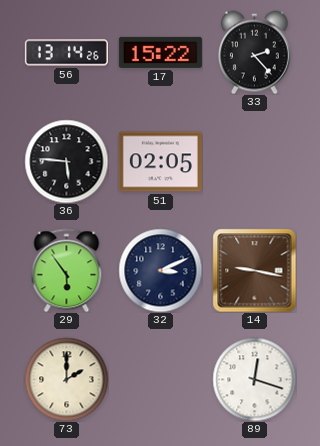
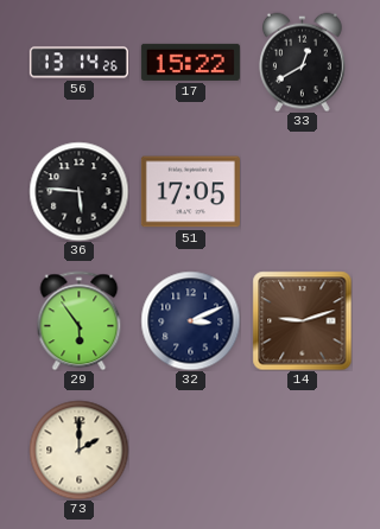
33: 2:23 -> 12:40 (302, 62)
51: 02:05 -> 17:05 (190, 192)
14: 9:17 -> 9:12 (302, 320)
89: 12:18 -> none (254, 379)
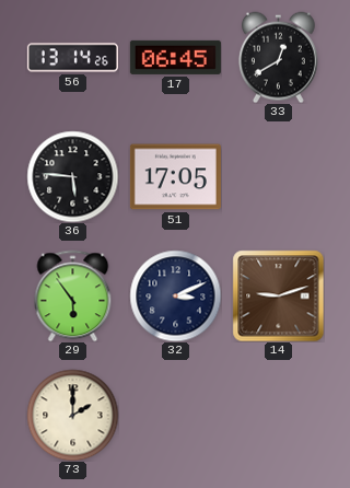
17: 15:22 -> 06:45 (175, 57)
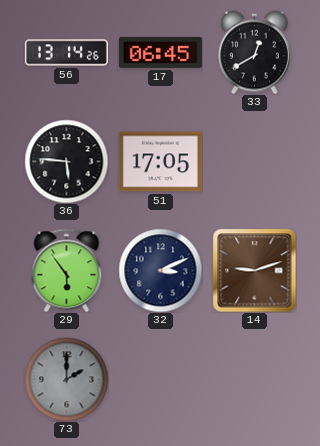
73 dial: cream -> grey (66, 379)
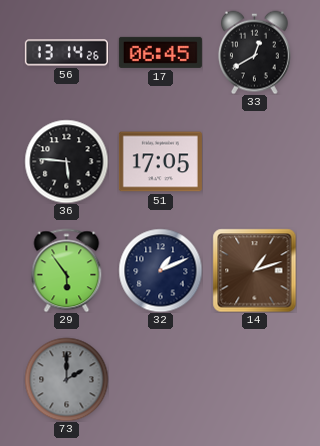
32: 3:11 -> 1:11 (160, 270)
14: 9:12 -> 1:12 (254, 270)
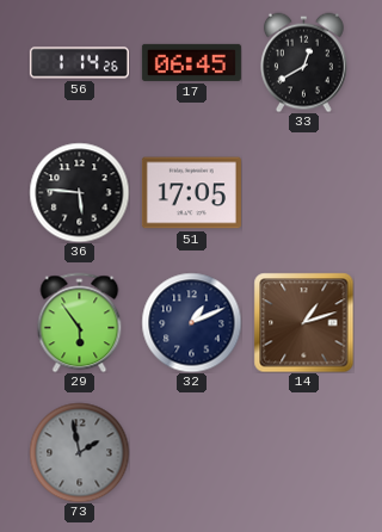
56: 13:14 -> 1:14 (79, 63)
73: 2:00 -> 1:58 (79, 452)
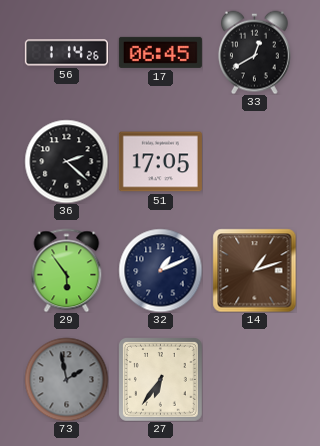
36: 5:46 -> 2:22 (66, 161)
27: none -> 6:36 (161, 380)
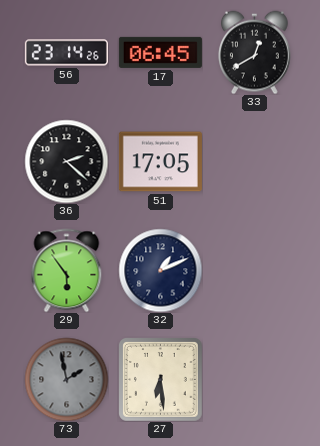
56: 1:14 -> 23:14 (66, 53)
14: 1:12 -> none (254, 270)
27: 6:36 -> 6:29 (161, 380)
